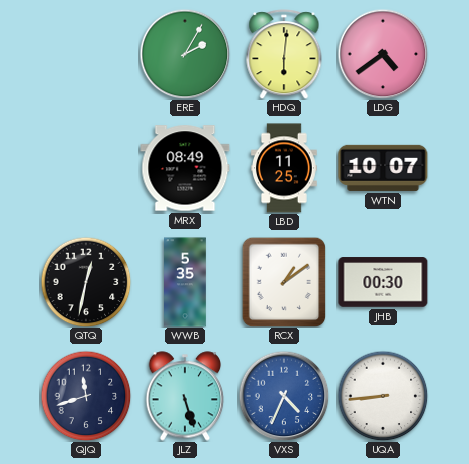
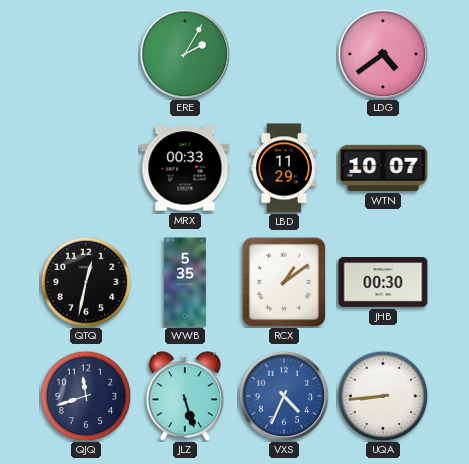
HDQ: 6:01 -> none (284, 54)
MRX: 08:49 -> 00:33 (185, 168)
LBD: 11:25 -> 11:29 (285, 168)
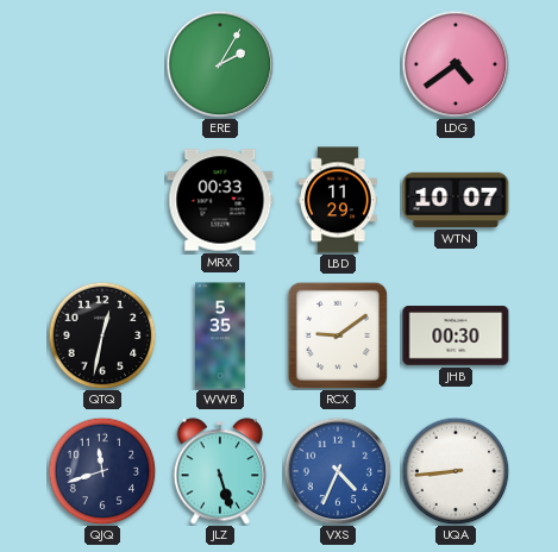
RCX: 1:09 -> 9:09 (338, 335)
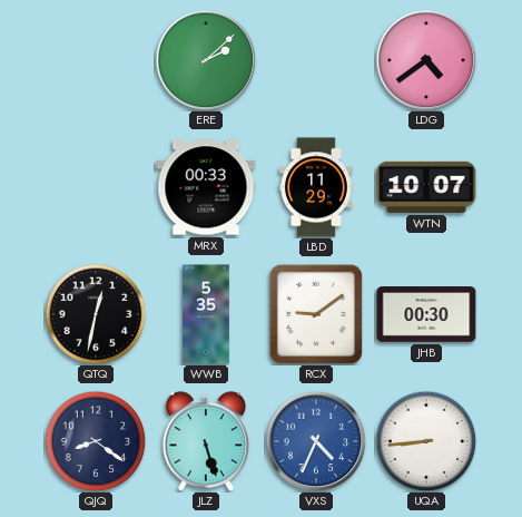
ERE: 2:05 -> 2:08 (206, 60)
QJQ: 11:42 -> 8:21 (96, 441)
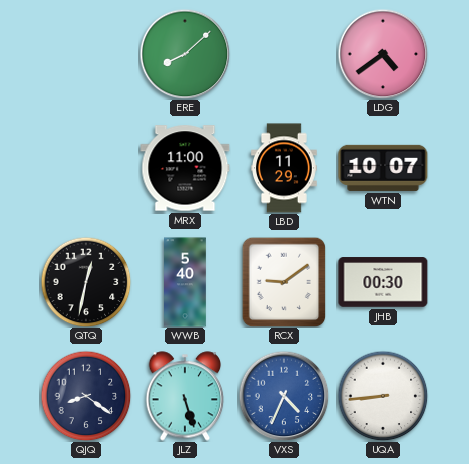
ERE: 2:08 -> 8:08 (185, 54)
MRX: 00:33 -> 11:00 (185, 168)
WWB: 5:35 -> 5:40 (185, 282)
